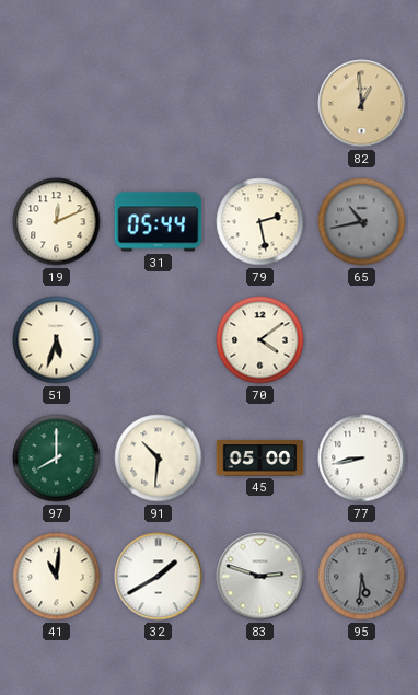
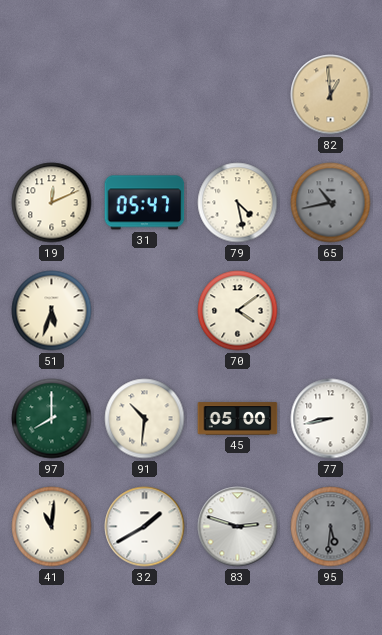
31: 05:44 -> 05:47 (145, 203)
79: 2:28 -> 4:28 (238, 203)
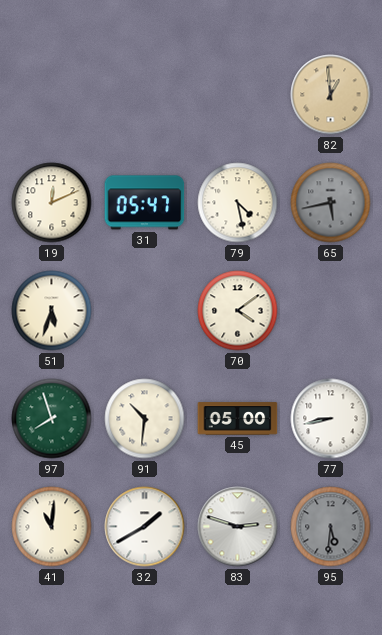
65: 10:43 -> 5:43 (331, 203)
97: 8:00 -> 7:57 (52, 419)
